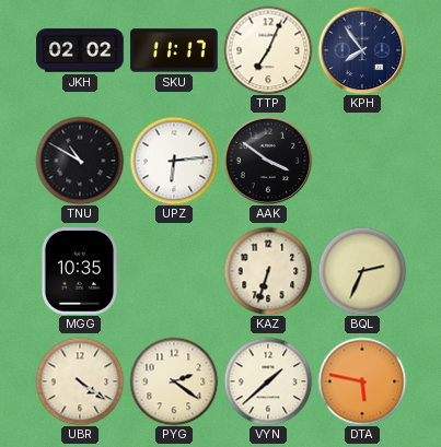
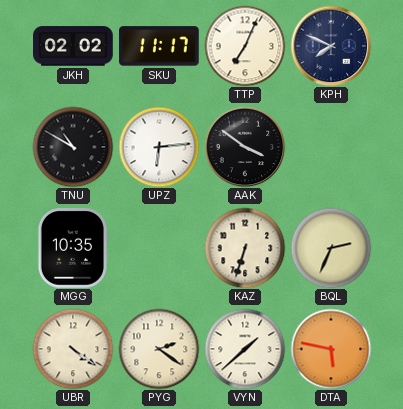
KPH: 7:54 -> 7:49 (331, 46)
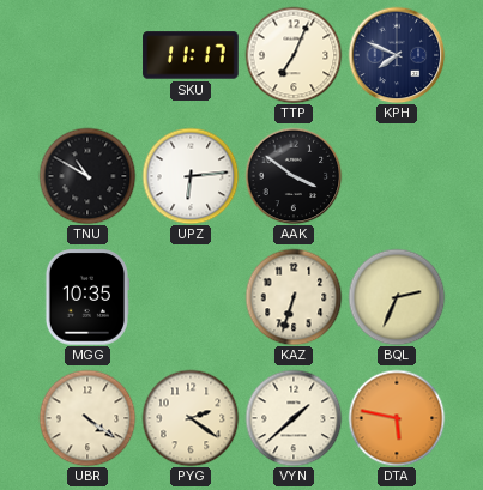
JKH: 02:02 -> none (73, 46)
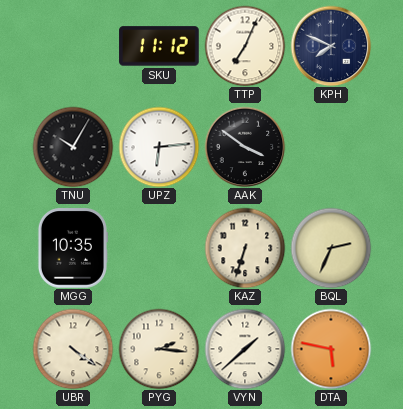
SKU: 11:17 -> 11:12 (159, 46)
TNU: 10:50 -> 10:05 (73, 147)
PYG: 2:21 -> 2:16 (159, 349)
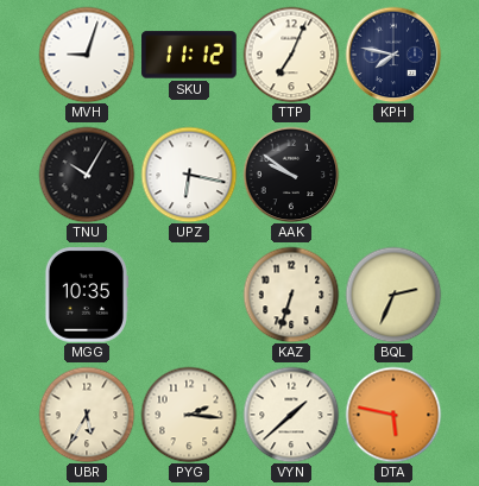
MVH: none -> 9:03 (87, 55)
KPH: 7:49 -> 7:47 (393, 55)
UPZ: 6:14 -> 6:17 (189, 175)
AAK: 3:51 -> 9:51 (291, 175)
UBR: 4:21 -> 5:35 (87, 415)
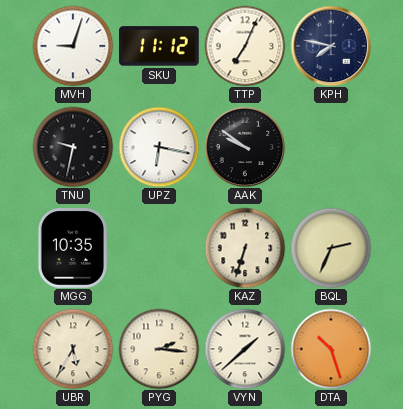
TNU: 10:05 -> 9:32 (73, 147)
DTA: 5:47 -> 10:27 (331, 349)
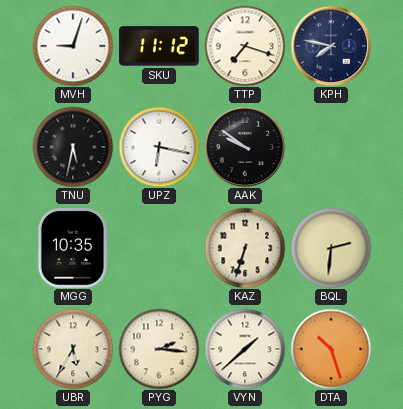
TTP: 7:04 -> 7:18 (245, 46)
TNU: 9:32 -> 5:32 (73, 147)
BQL: 2:34 -> 2:31 (331, 248)
